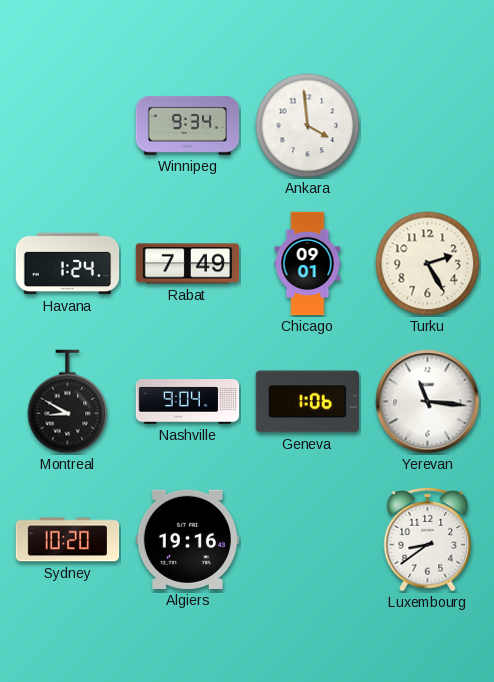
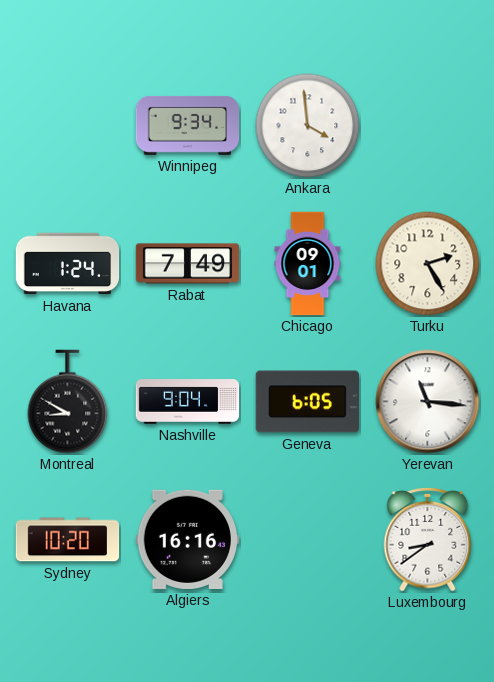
Geneva: 1:06 -> 6:05 (307, 402)
Algiers: 19:16 -> 16:16 (187, 539)
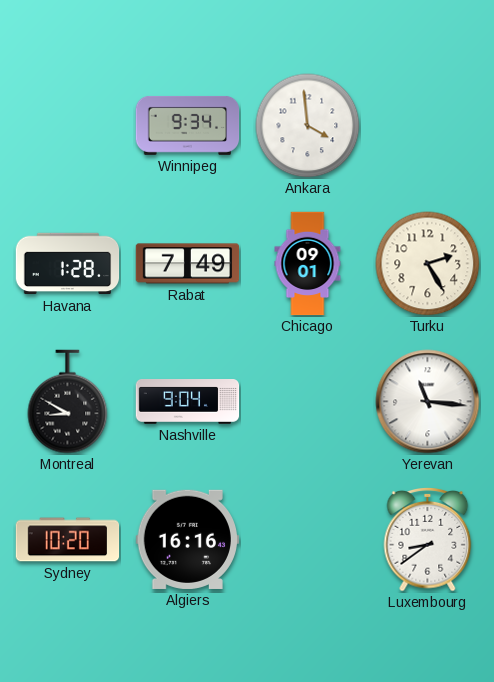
Havana: 1:24 -> 1:28 (68, 264)
Geneva: 6:05 -> none (307, 402)
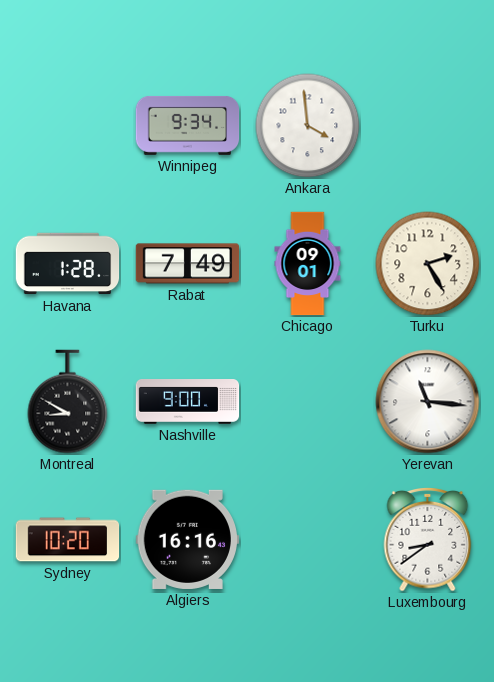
Nashville: 9:04 -> 9:00 (188, 402)
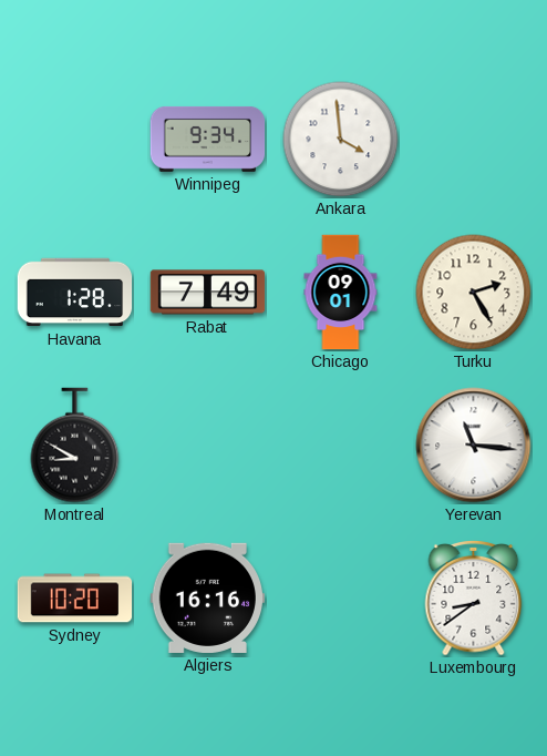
Nashville: 9:00 -> none (188, 402)
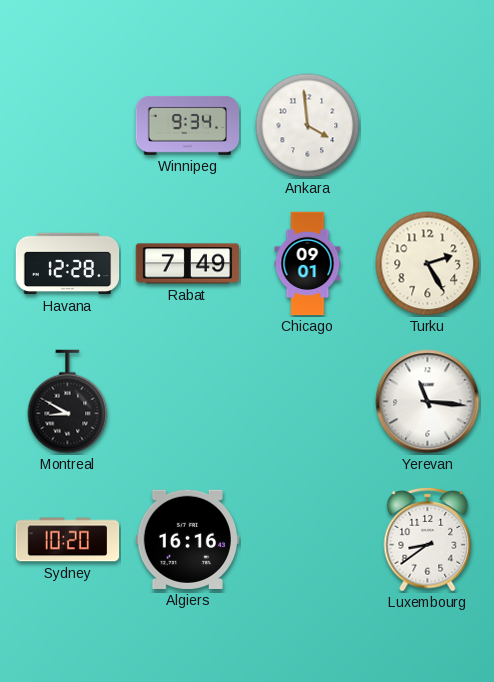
Havana: 1:28 -> 12:28 (68, 264)
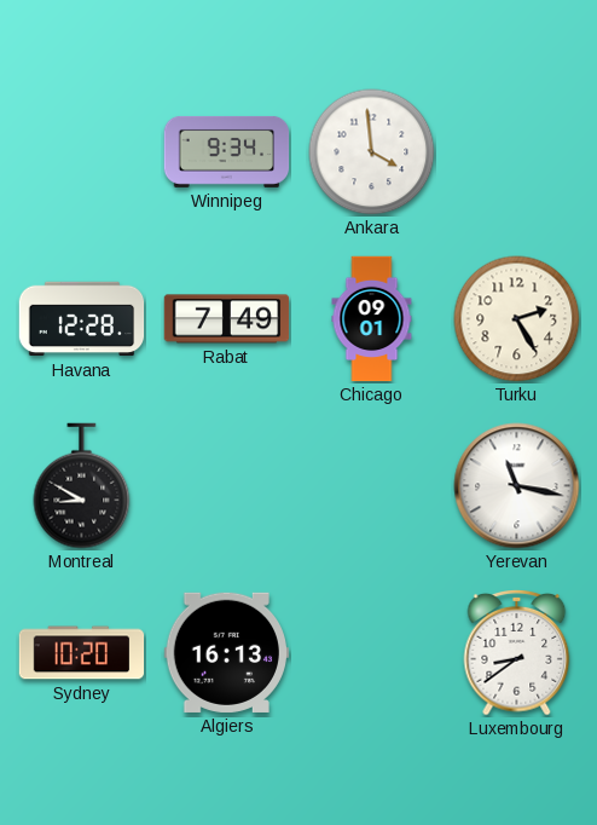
Yerevan: 11:16 -> 11:17 (517, 486)
Algiers: 16:16 -> 16:13 (226, 652)
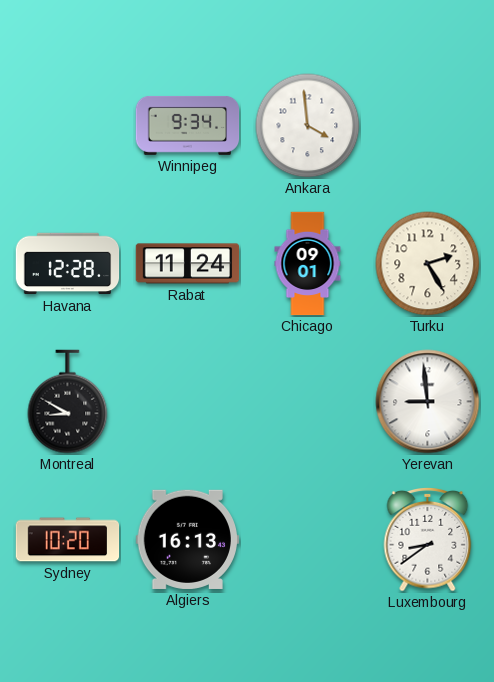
Rabat: 7:49 -> 11:24 (188, 264)
Yerevan: 11:17 -> 8:59 (428, 402)
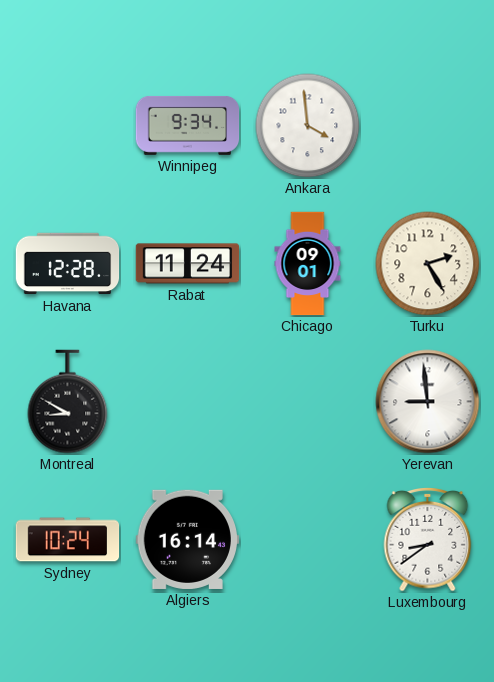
Sydney: 10:20 -> 10:24 (68, 540)
Algiers: 16:13 -> 16:14 (187, 539)
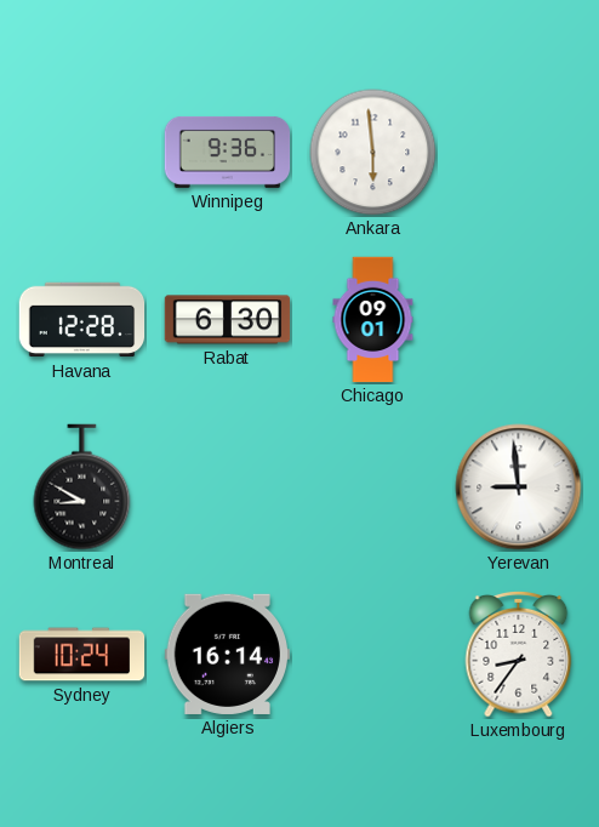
Winnipeg: 9:34 -> 9:36 (228, 152)
Ankara: 3:59 -> 5:59 (373, 153)
Rabat: 11:24 -> 6:30 (228, 320)
Turku: 2:25 -> none (428, 264)
Luxembourg: 8:39 -> 8:36 (519, 655)
